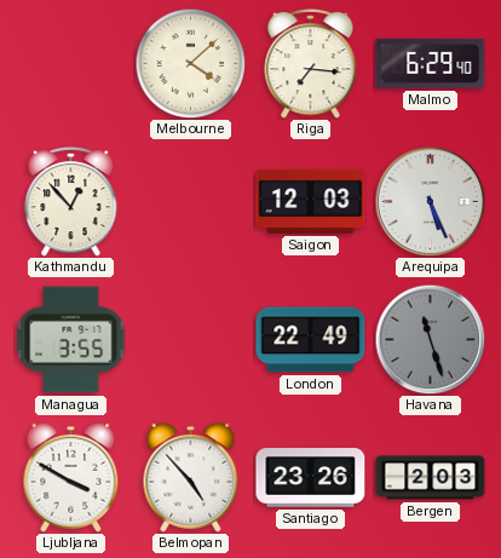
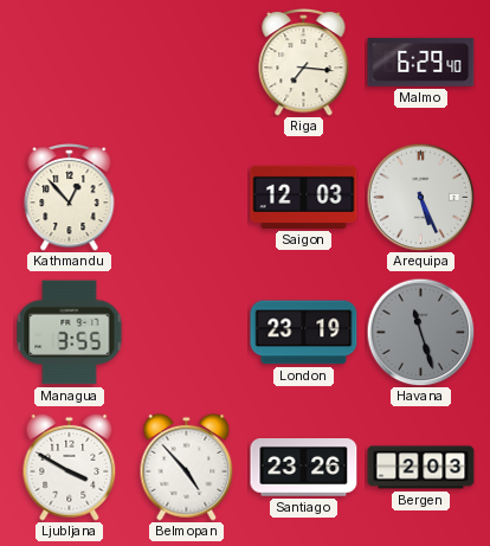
Melbourne: 4:08 -> none (190, 63)
London: 22:49 -> 23:19 (304, 333)
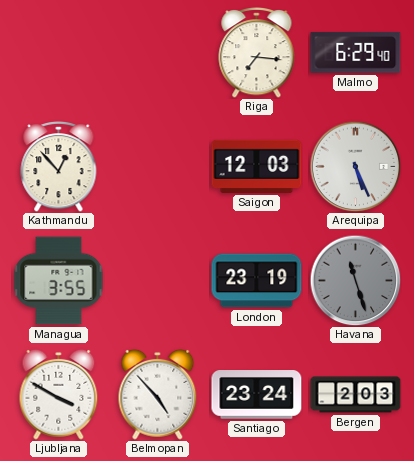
Santiago: 23:26 -> 23:24 (257, 395)
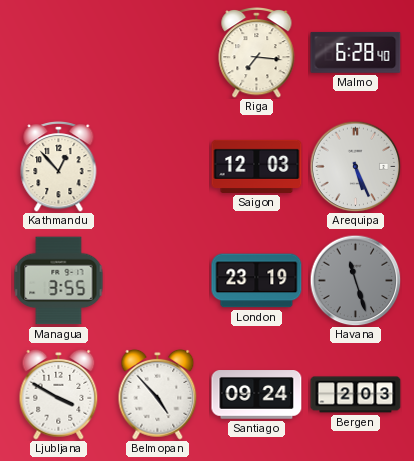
Malmo: 6:29 -> 6:28 (356, 52)
Santiago: 23:24 -> 09:24 (257, 395)
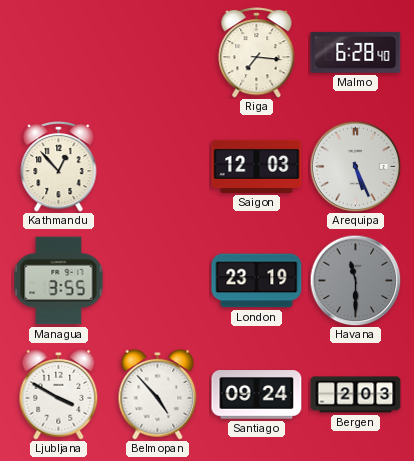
Havana: 11:27 -> 11:30 (355, 280)
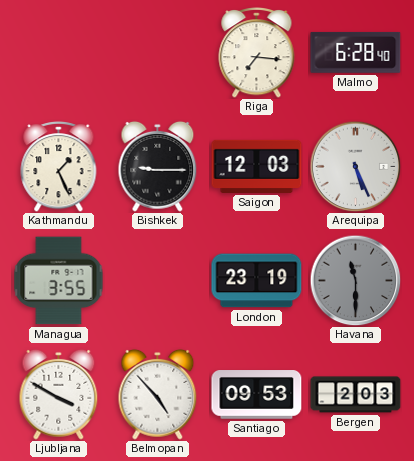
Kathmandu: 12:53 -> 1:26 (59, 167)
Bishkek: none -> 9:15 (158, 166)
Santiago: 09:24 -> 09:53 (257, 395)
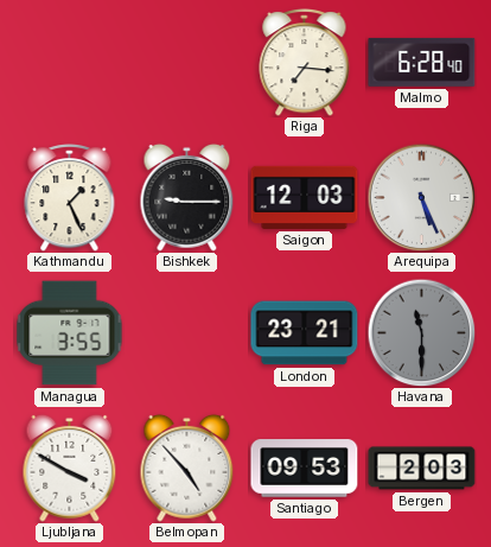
London: 23:19 -> 23:21 (305, 333)
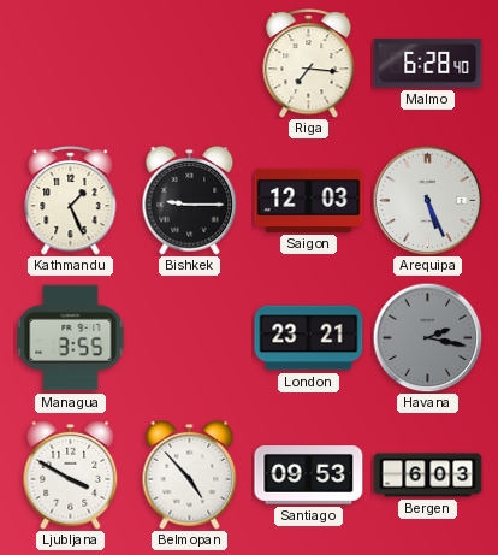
Havana: 11:30 -> 2:17 (427, 337)
Bergen: 2:03 -> 6:03 (428, 476)
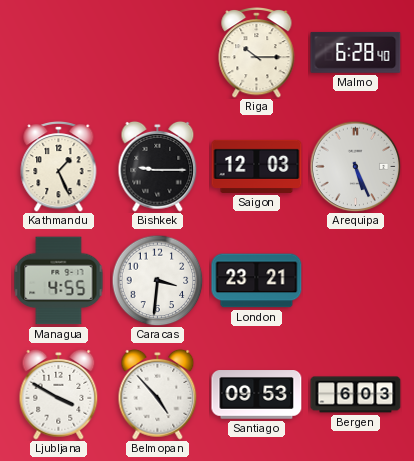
Riga: 7:16 -> 10:15 (257, 53)
Managua: 3:55 -> 4:55 (59, 281)
Caracas: none -> 3:31 (157, 280)
Havana: 2:17 -> none (427, 337)
